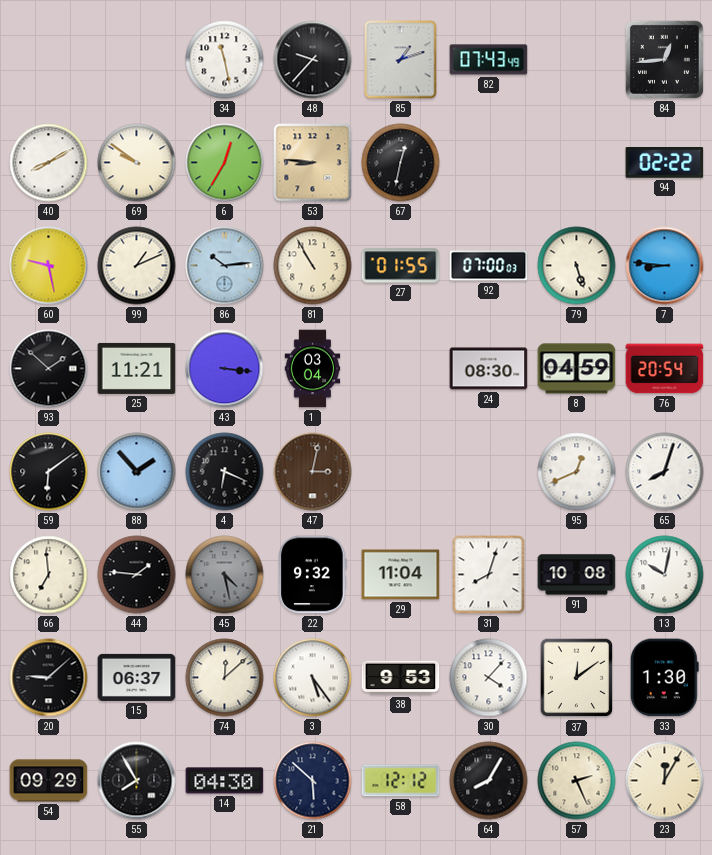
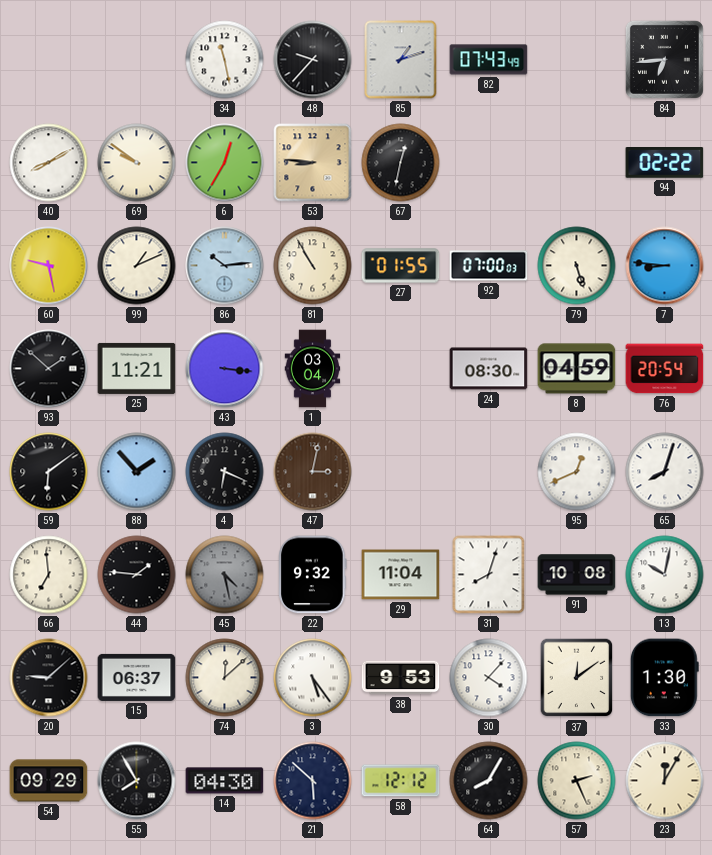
84: 12:44 -> 6:44 (664, 59)
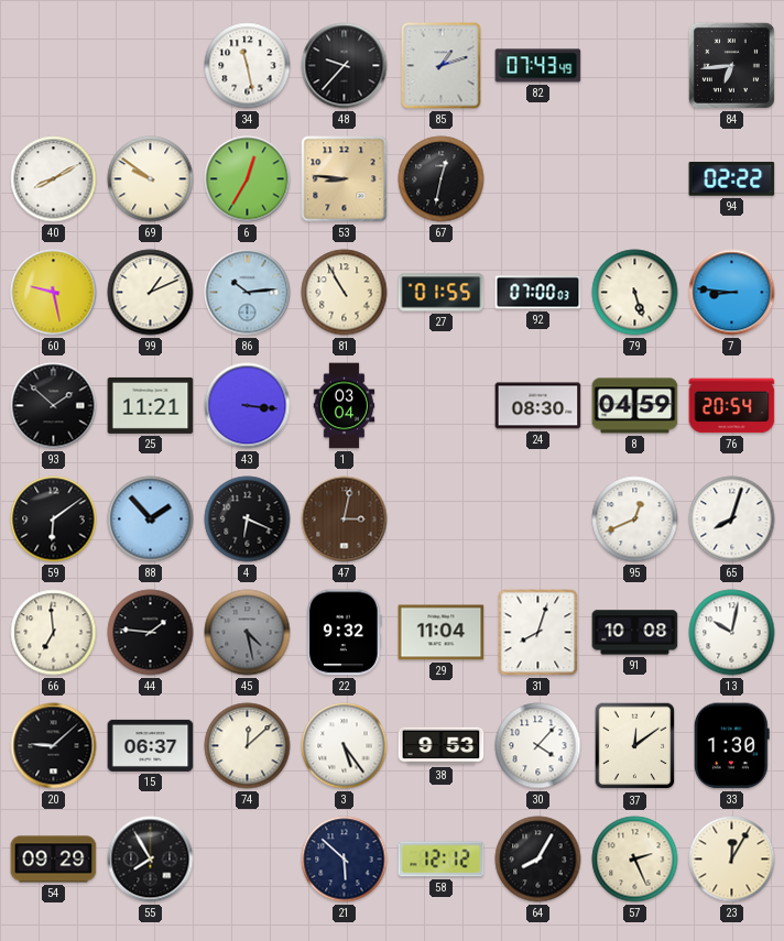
14: 04:30 -> none (225, 781)
